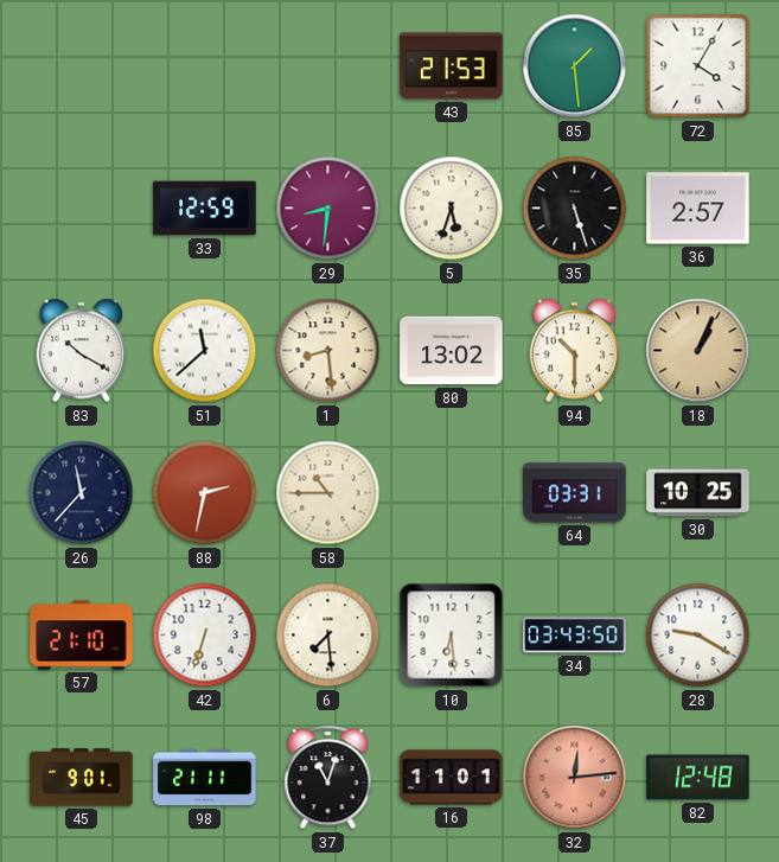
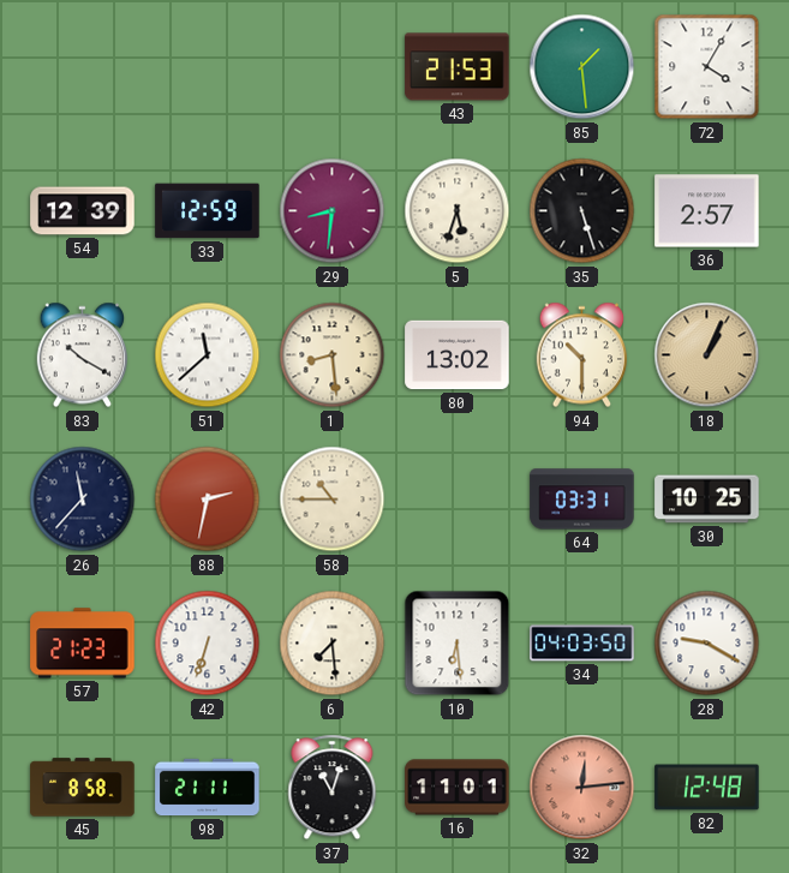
54: none -> 12:39 (83, 211)
57: 21:10 -> 21:23 (83, 644)
34: 03:43 -> 04:03 (582, 644)
45: 9:01 -> 8:58 (83, 788)
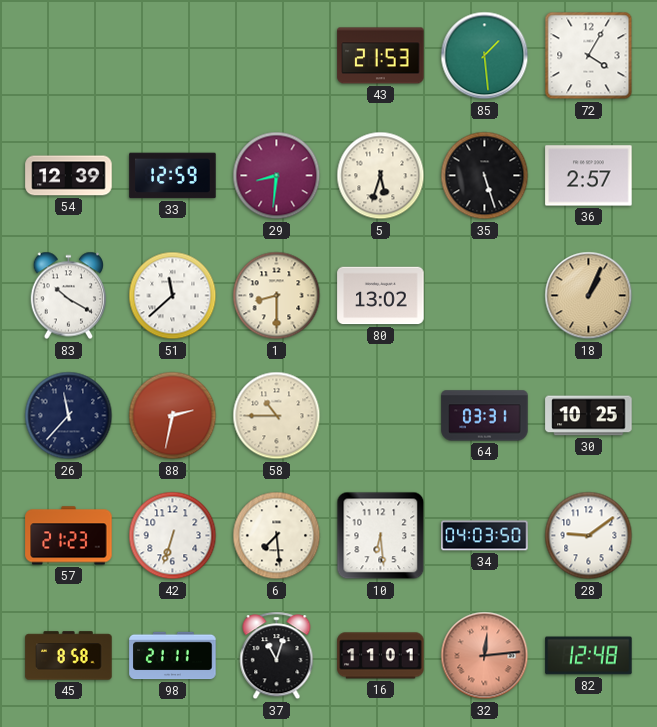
1: 8:29 -> 8:30 (277, 296)
94: 10:30 -> none (582, 355)
28: 9:20 -> 9:09 (589, 536)
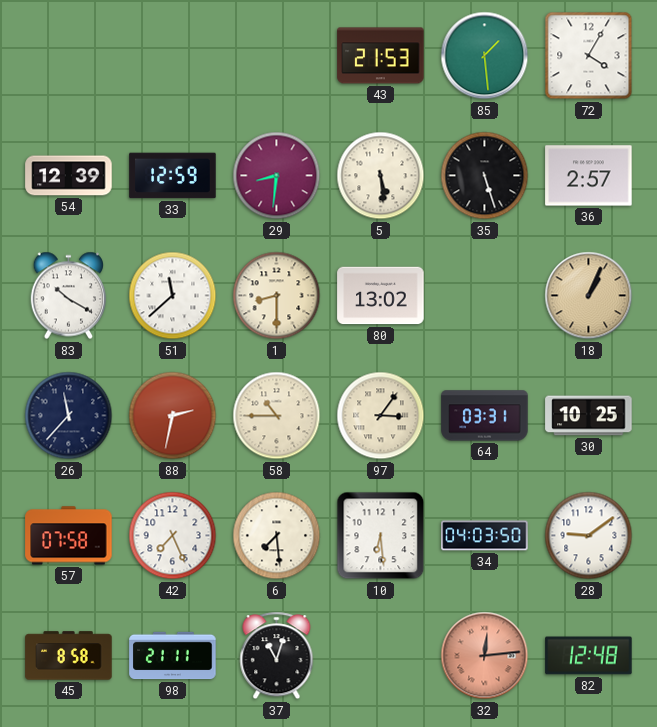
5: 5:33 -> 5:29 (381, 176)
97: none -> 3:06 (381, 416)
57: 21:23 -> 07:58 (69, 536)
42: 6:33 -> 7:26 (173, 536)
16: 11:01 -> none (381, 656)
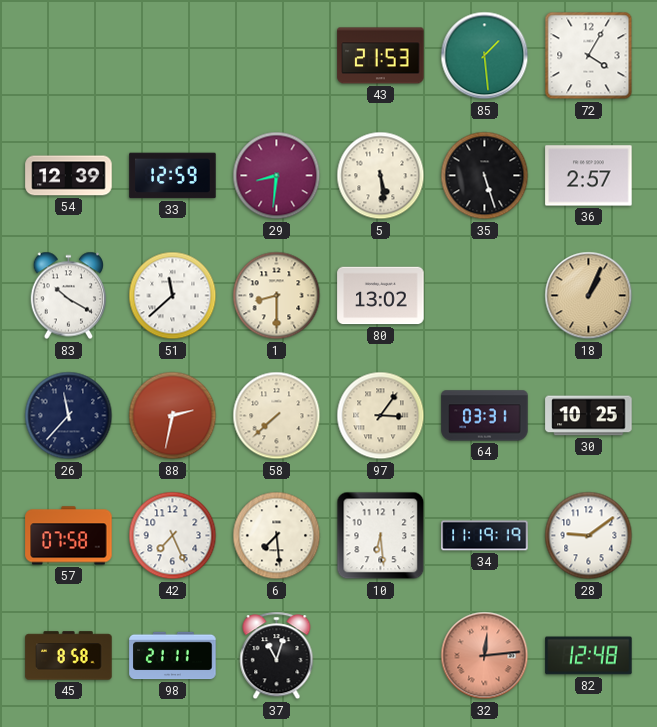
58: 10:45 -> 7:38 (277, 416)
34: 04:03 -> 11:19 (485, 536)
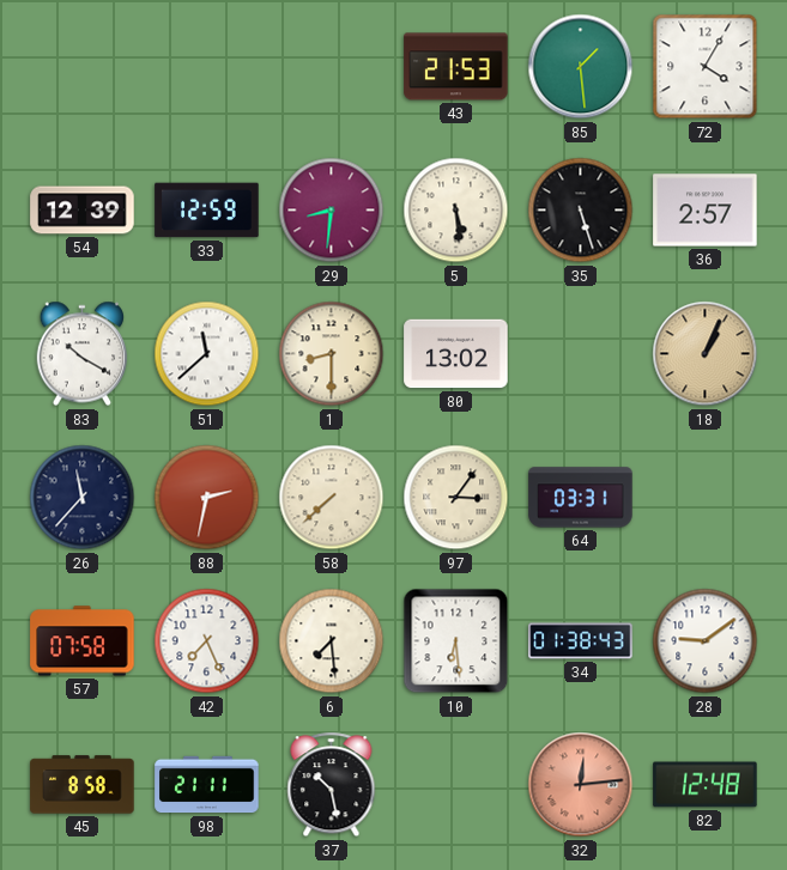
30: 10:25 -> none (589, 416)
34: 11:19 -> 01:38 (581, 641)
37: 11:03 -> 10:28 (332, 785)
